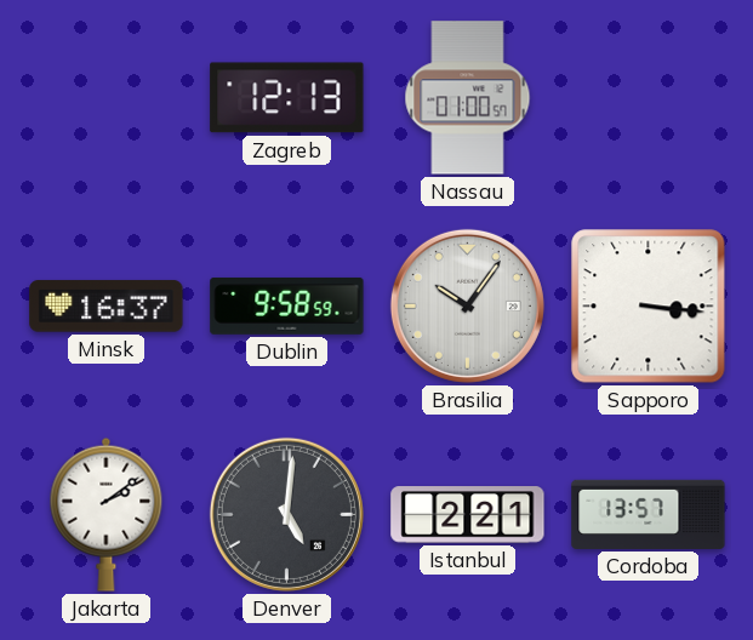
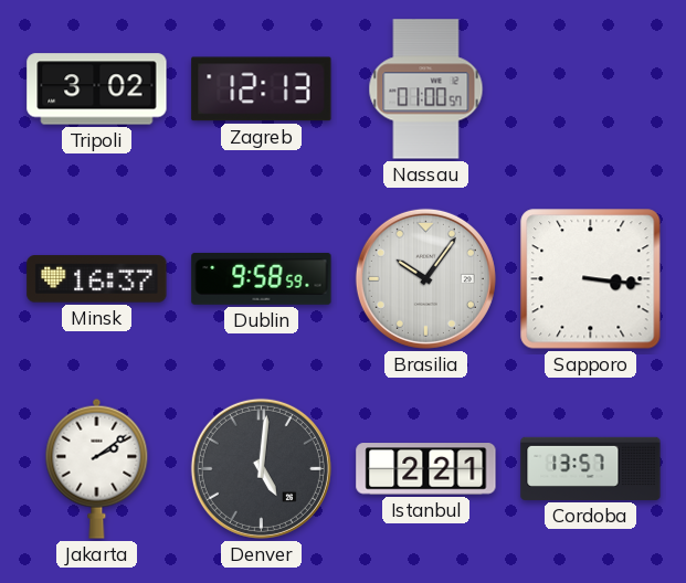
Tripoli: none -> 3:02 (97, 89)
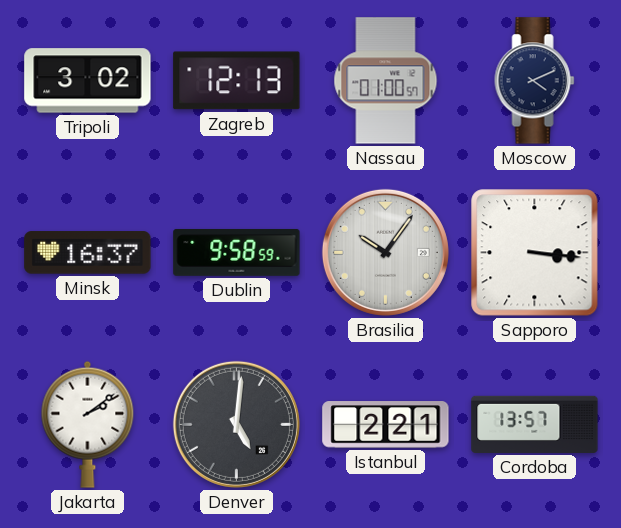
Moscow: none -> 4:11 (535, 81)
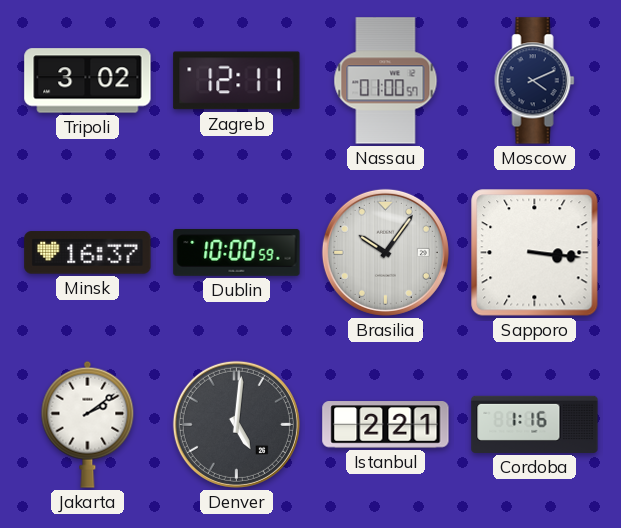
Zagreb: 12:13 -> 12:11 (237, 81)
Dublin: 9:58 -> 10:00 (237, 253)
Cordoba: 13:57 -> 1:16 (535, 424)
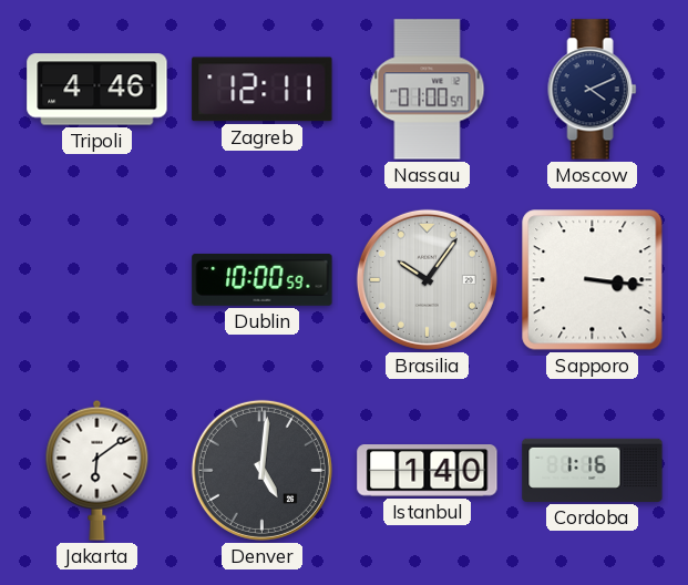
Tripoli: 3:02 -> 4:46 (97, 90)
Minsk: 16:37 -> none (88, 253)
Jakarta: 2:09 -> 6:09 (97, 470)
Istanbul: 2:21 -> 1:40 (428, 471)
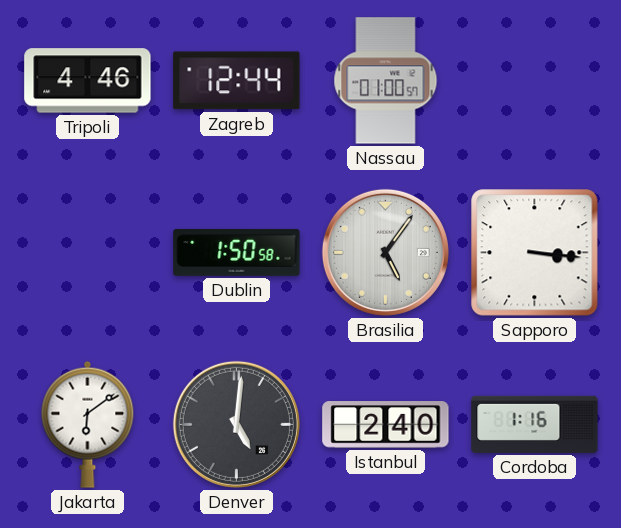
Zagreb: 12:11 -> 12:44 (237, 81)
Moscow: 4:11 -> none (593, 90)
Dublin: 10:00 -> 1:50 (237, 253)
Brasilia: 10:06 -> 5:06 (385, 252)
Istanbul: 1:40 -> 2:40 (386, 425)
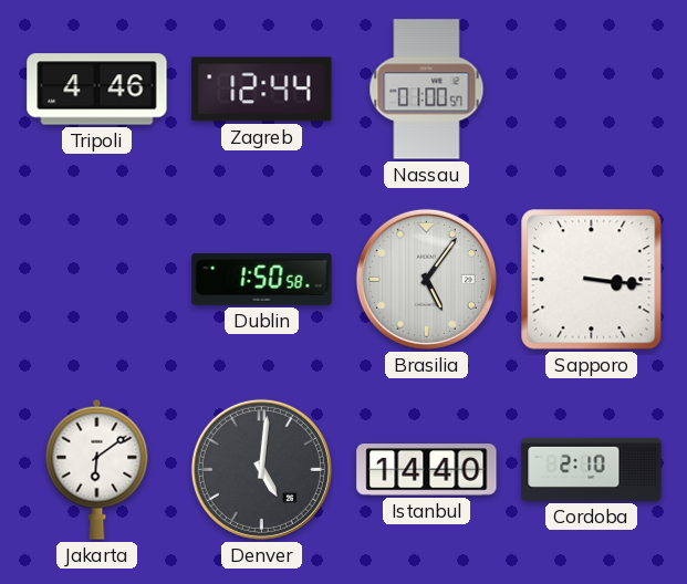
Istanbul: 2:40 -> 14:40 (427, 470)
Cordoba: 1:16 -> 2:10 (592, 469)
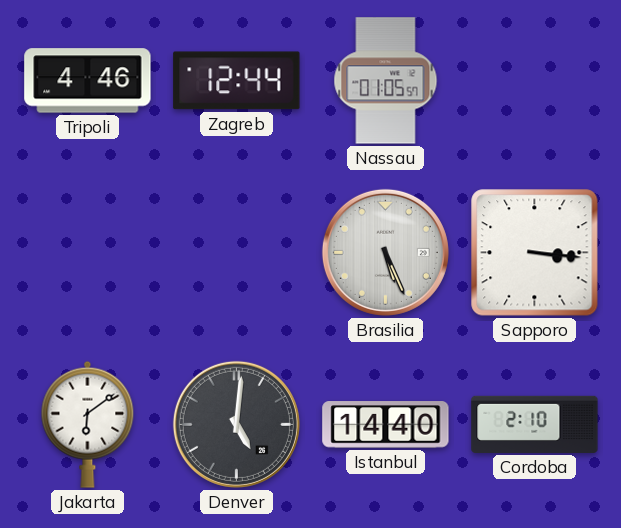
Nassau: 01:00 -> 01:05 (386, 81)
Dublin: 1:50 -> none (262, 280)
Brasilia: 5:06 -> 5:26 (385, 252)
